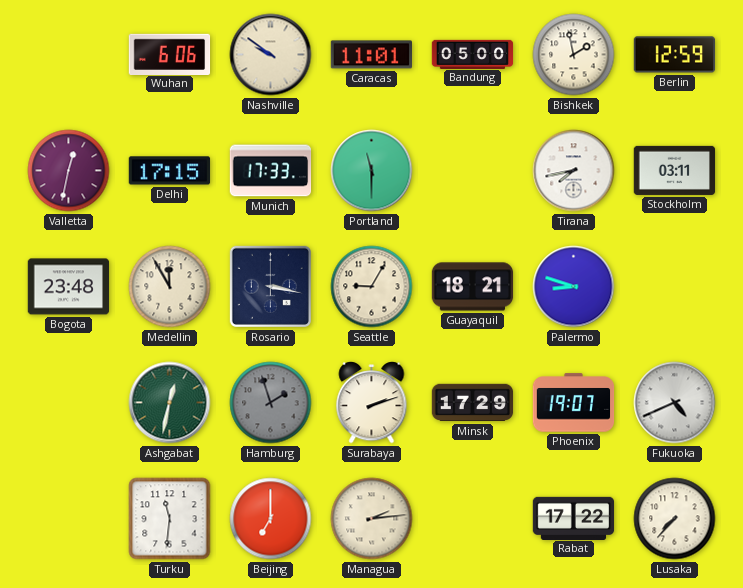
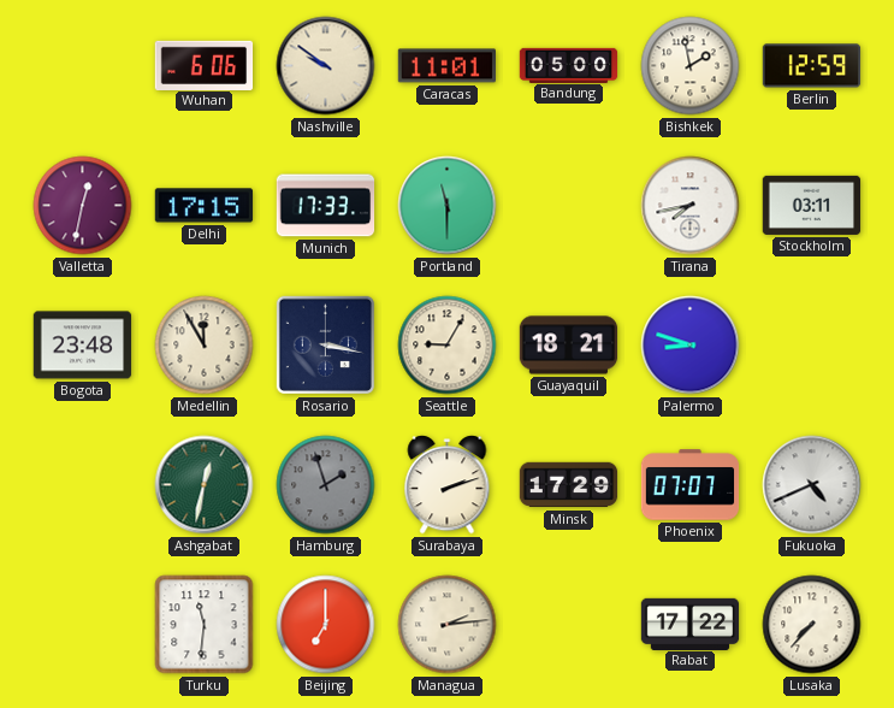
Phoenix: 19:07 -> 07:07 (691, 485)
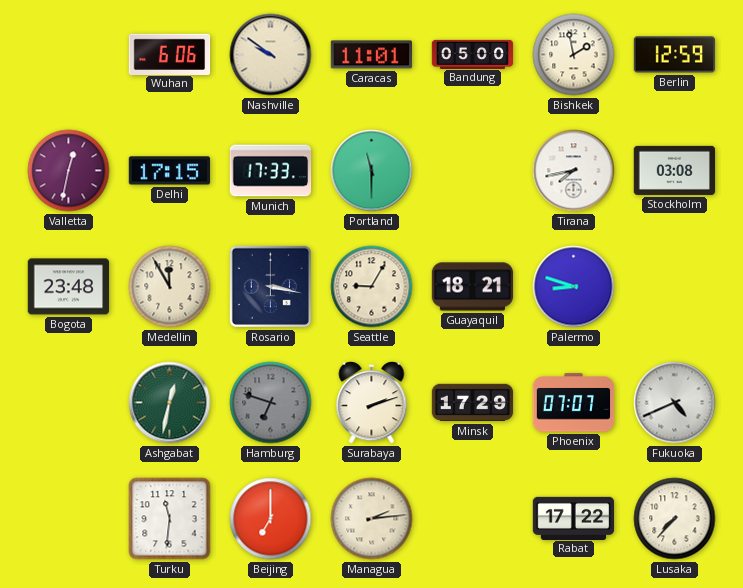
Stockholm: 03:11 -> 03:08 (675, 170)
Hamburg: 1:57 -> 6:48 (271, 403)
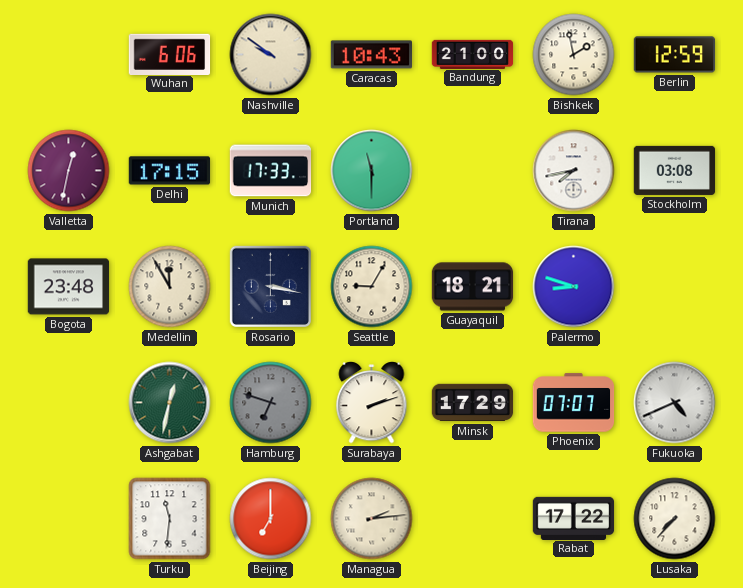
Caracas: 11:01 -> 10:43 (371, 55)
Bandung: 05:00 -> 21:00 (473, 54)
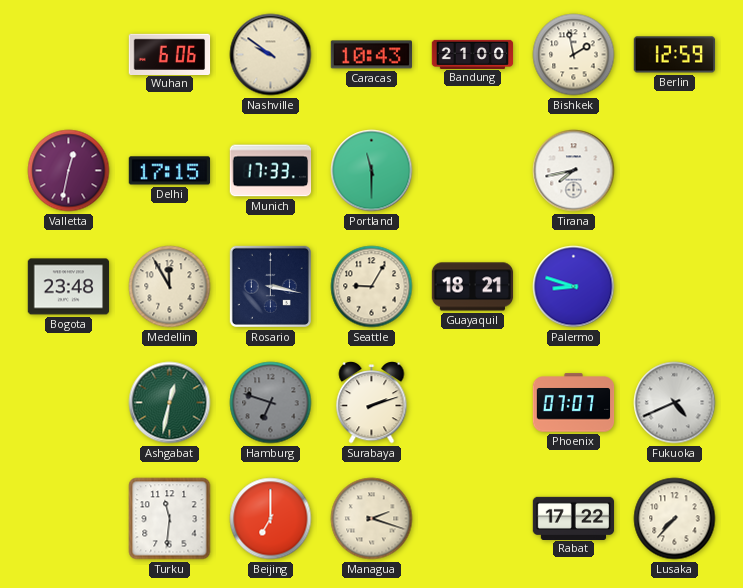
Stockholm: 03:08 -> none (675, 170)
Minsk: 17:29 -> none (473, 403)
Managua: 2:14 -> 2:18 (372, 519)
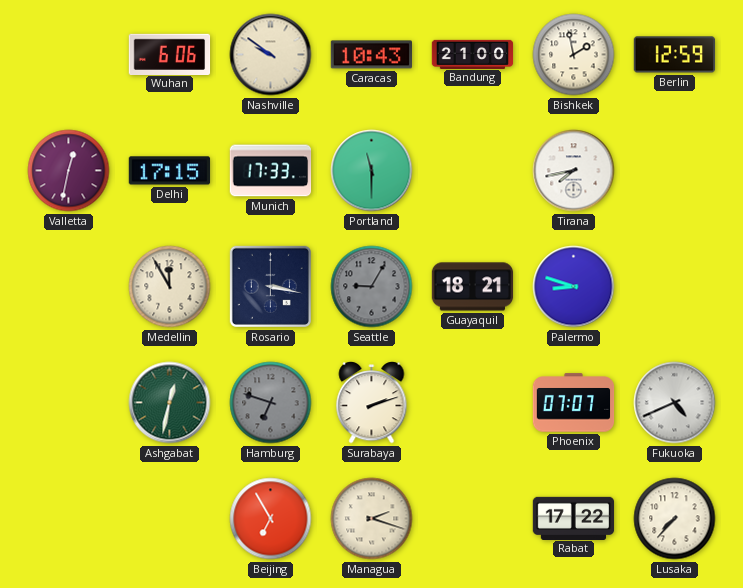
Bogota: 23:48 -> none (69, 287)
Seattle dial: cream -> grey (372, 287)
Turku: 11:31 -> none (170, 519)
Beijing: 7:00 -> 6:55 (271, 519)
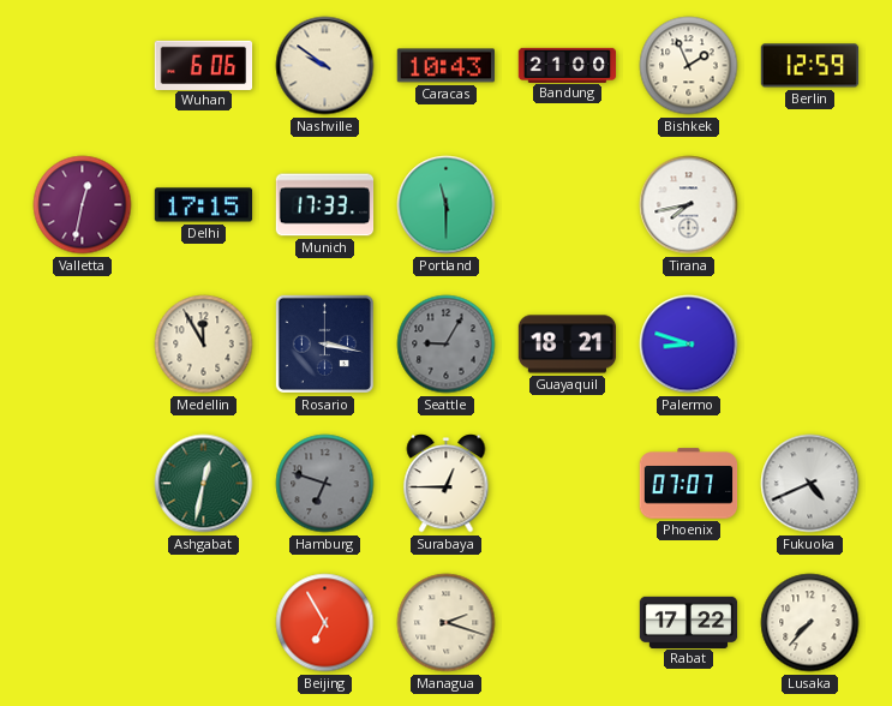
Bishkek: 1:58 -> 1:56 (689, 66)
Surabaya: 2:12 -> 12:45 (447, 484)
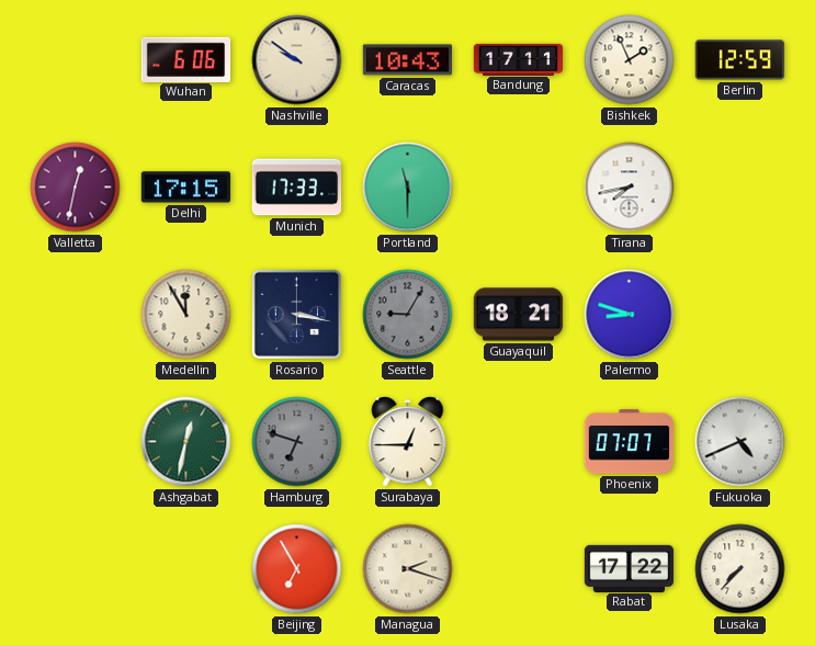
Bandung: 21:00 -> 17:11 (519, 59)
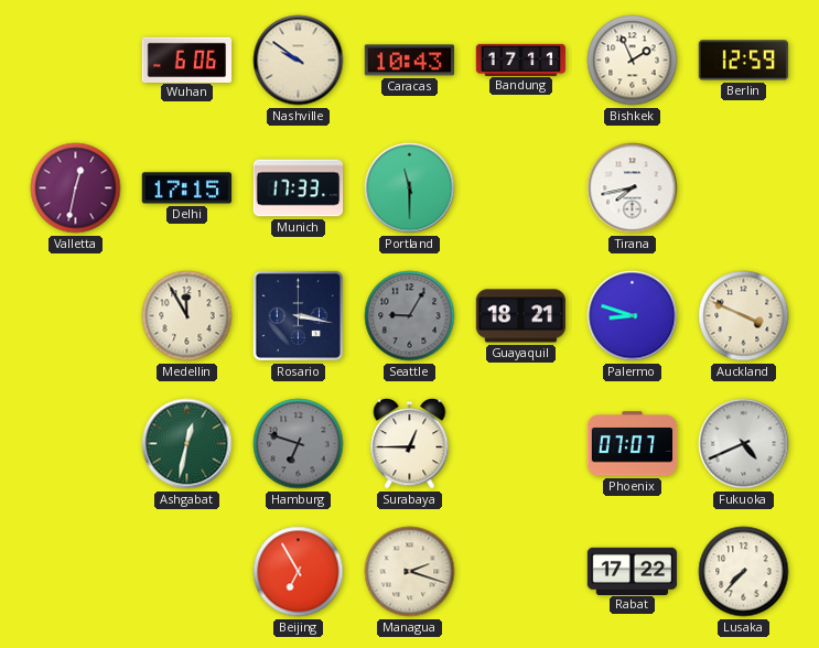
Auckland: none -> 3:49 (744, 316)
